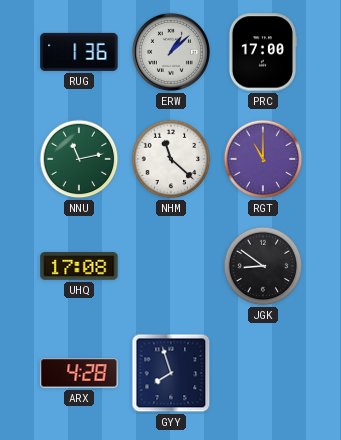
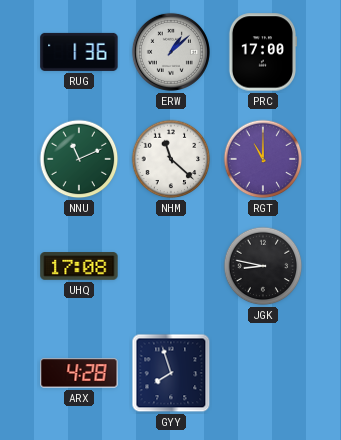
NNU: 11:13 -> 11:11 (79, 159)
JGK: 8:51 -> 8:47 (263, 266)
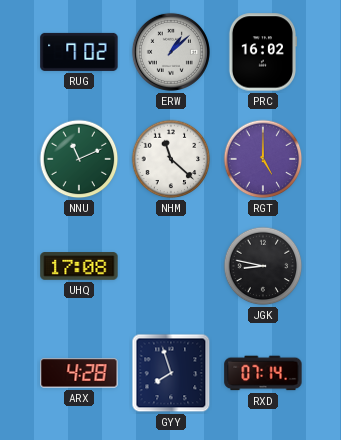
RUG: 1:36 -> 7:02 (79, 52)
PRC: 17:00 -> 16:02 (262, 52)
RGT: 11:00 -> 5:00 (263, 159)
RXD: none -> 07:14 (263, 373)
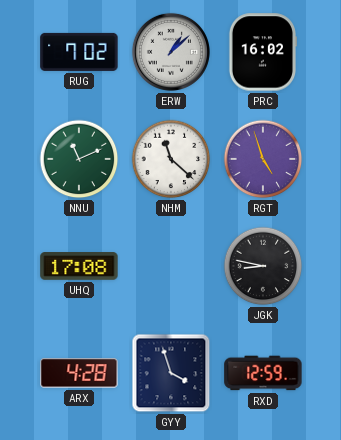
RGT: 5:00 -> 4:57 (263, 159)
GYY: 7:57 -> 3:57 (171, 373)
RXD: 07:14 -> 12:59 (263, 373)
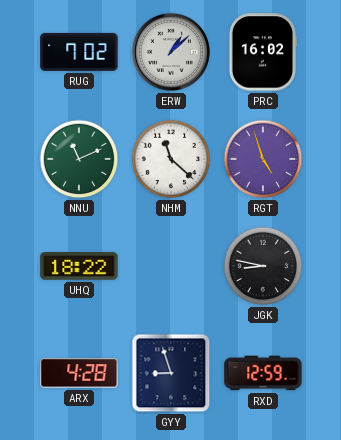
UHQ: 17:08 -> 18:22 (79, 266)
GYY: 3:57 -> 8:57 (171, 373)
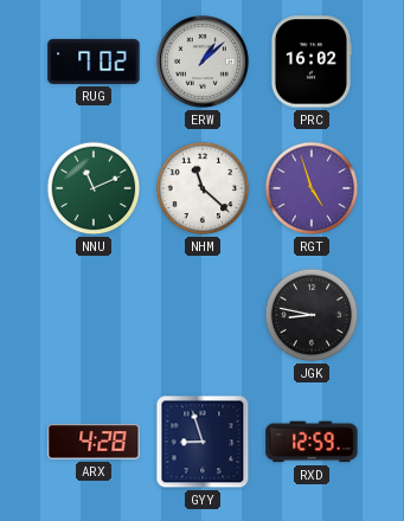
UHQ: 18:22 -> none (79, 266)
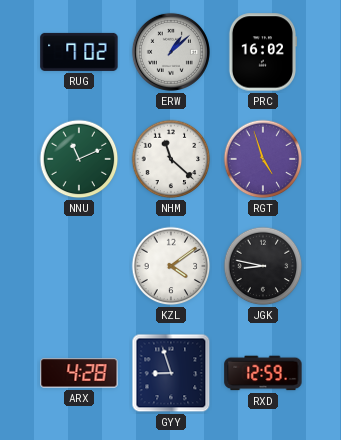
KZL: none -> 4:09 (171, 266)
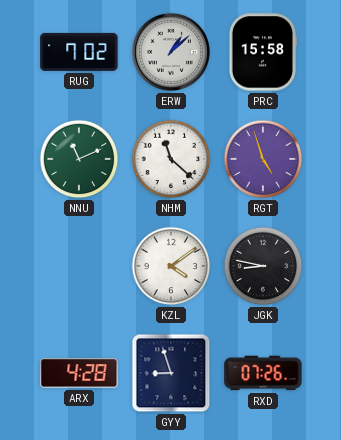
PRC: 16:02 -> 15:58 (262, 52)
RXD: 12:59 -> 07:26 (263, 373)
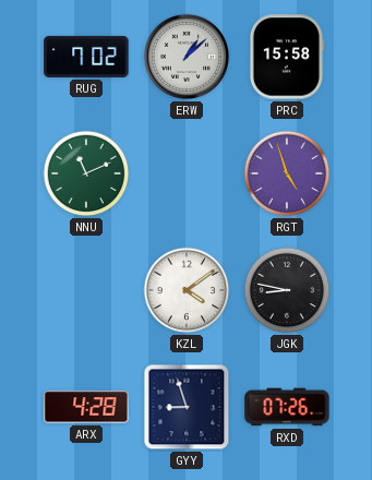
NHM: 11:22 -> none (171, 159)
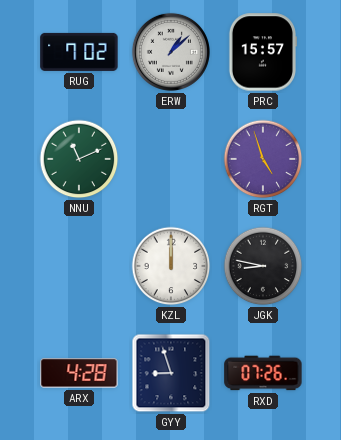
PRC: 15:58 -> 15:57 (262, 52)
KZL: 4:09 -> 12:00 (171, 266)
